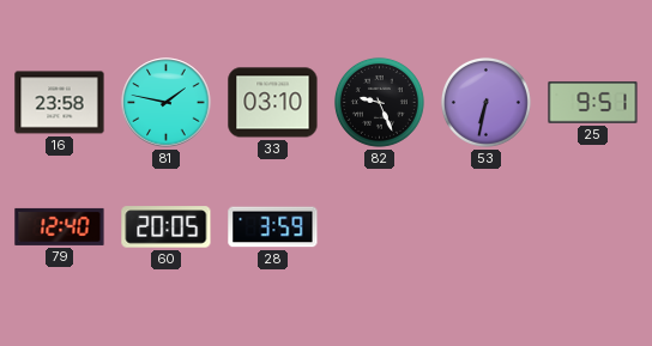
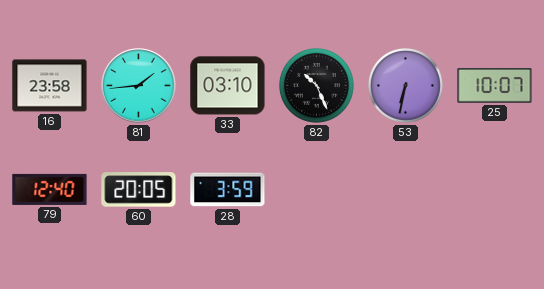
81: 1:47 -> 1:44 (139, 86)
82: 9:26 -> 10:26 (316, 85)
25: 9:51 -> 10:07 (495, 85)
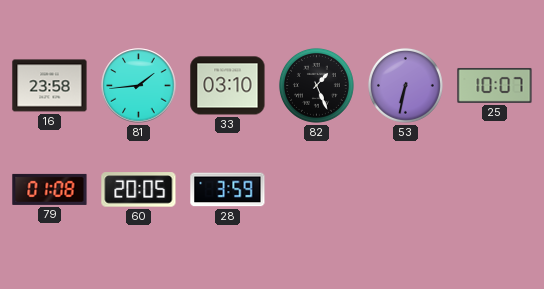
82: 10:26 -> 1:26 (316, 85)
79: 12:40 -> 01:08 (50, 189)
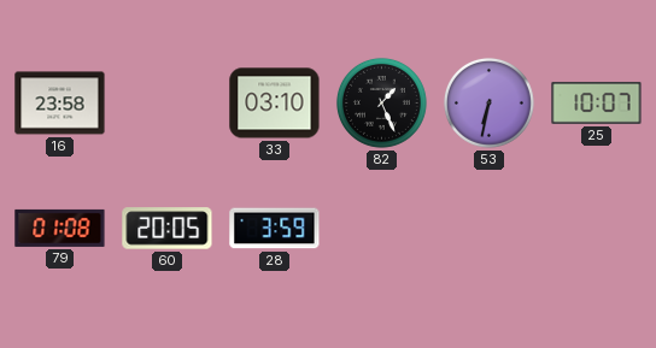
81: 1:44 -> none (139, 86)
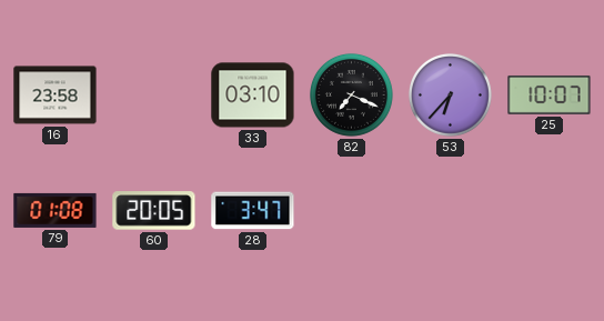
82: 1:26 -> 7:19 (351, 94)
53: 6:32 -> 6:37 (450, 94)
28: 3:59 -> 3:47 (253, 211)
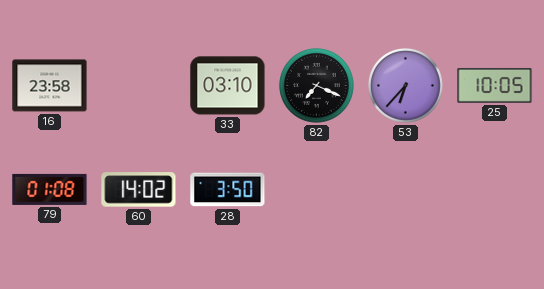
25: 10:07 -> 10:05 (495, 85)
60: 20:05 -> 14:02 (139, 190)
28: 3:47 -> 3:50 (228, 190)
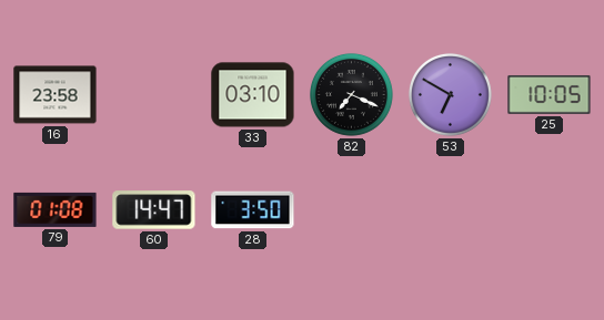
53: 6:37 -> 6:50 (450, 94)
60: 14:02 -> 14:47 (154, 210)
